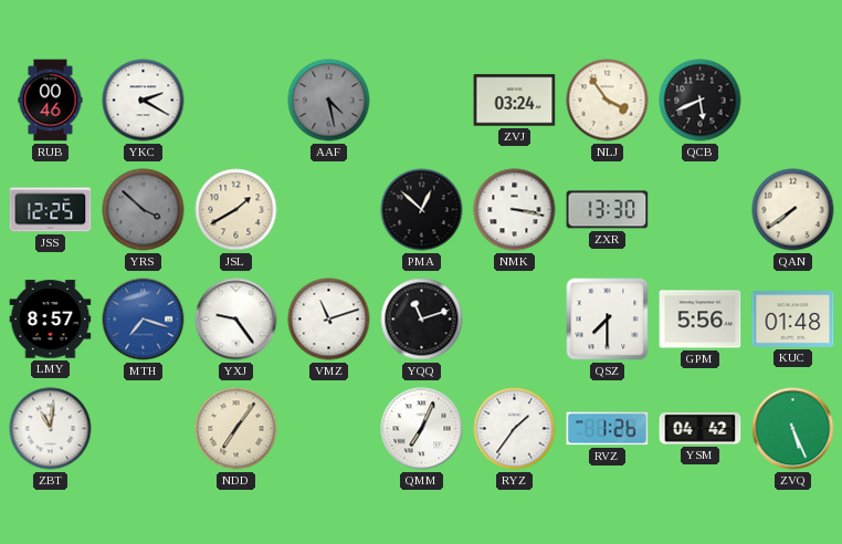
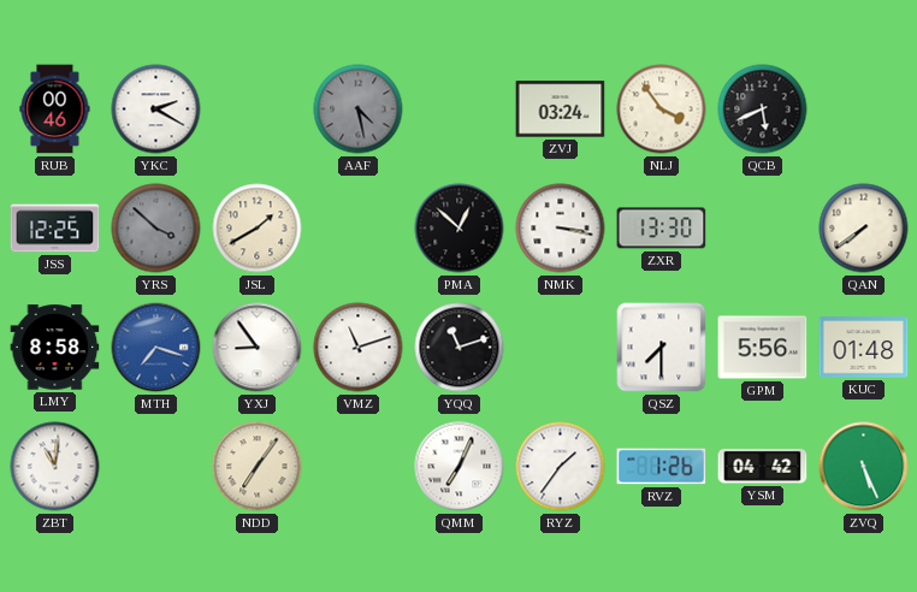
LMY: 8:57 -> 8:58 (55, 348)
YXJ: 9:24 -> 8:54 (258, 348)
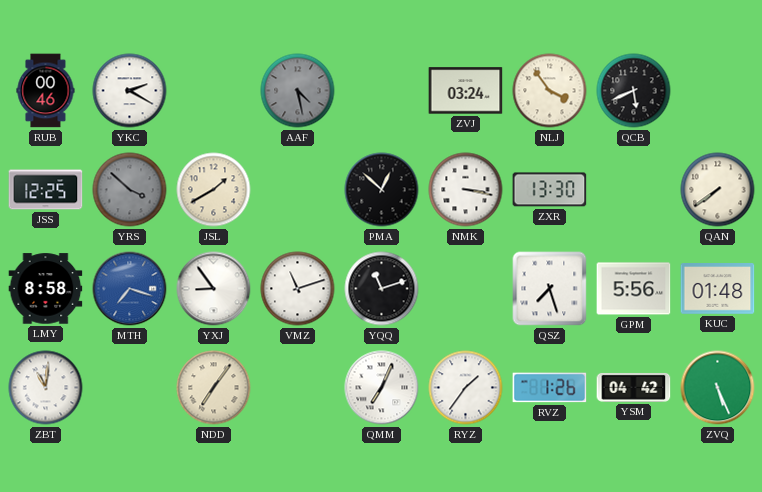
QSZ: 7:30 -> 7:27 (550, 289)
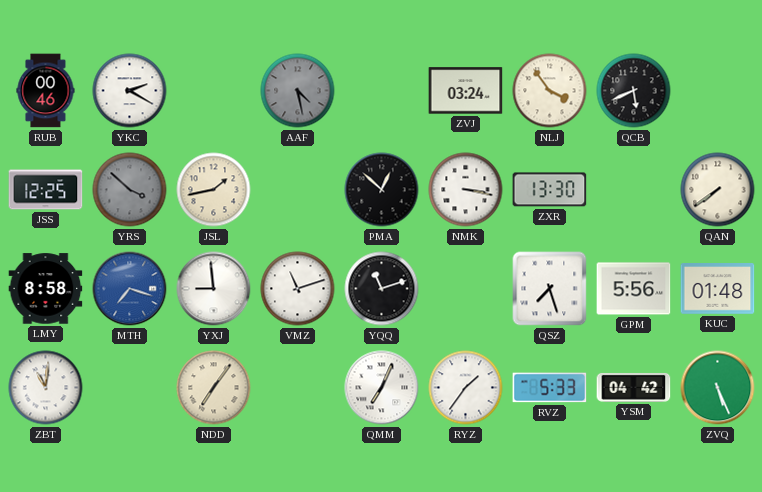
JSL: 1:40 -> 1:43 (214, 190)
YXJ: 8:54 -> 8:59 (214, 289)
RVZ: 1:26 -> 5:33 (550, 388)
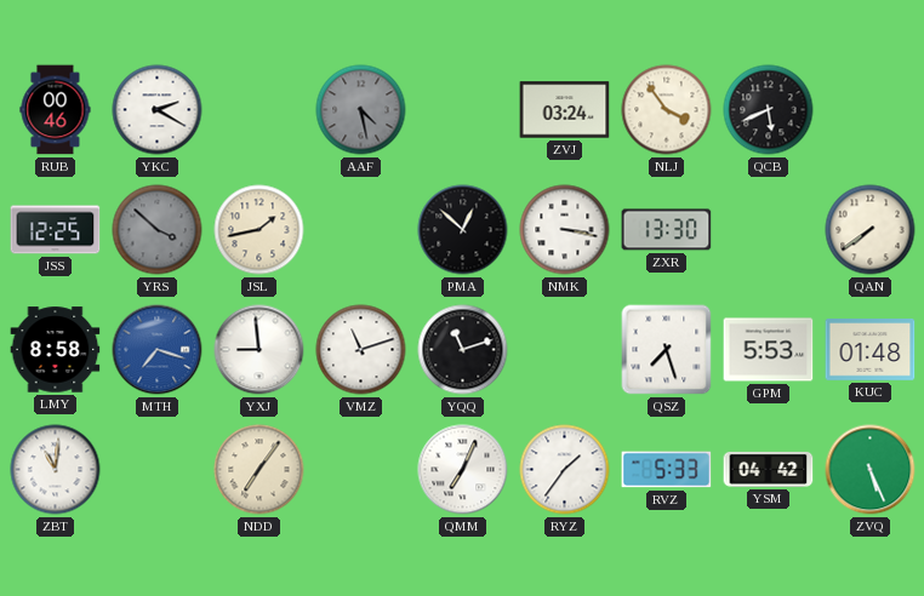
GPM: 5:56 -> 5:53 (769, 350)
